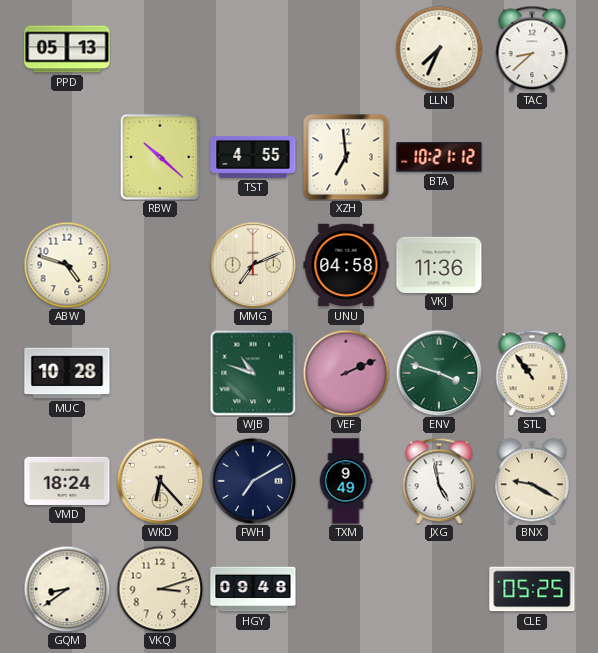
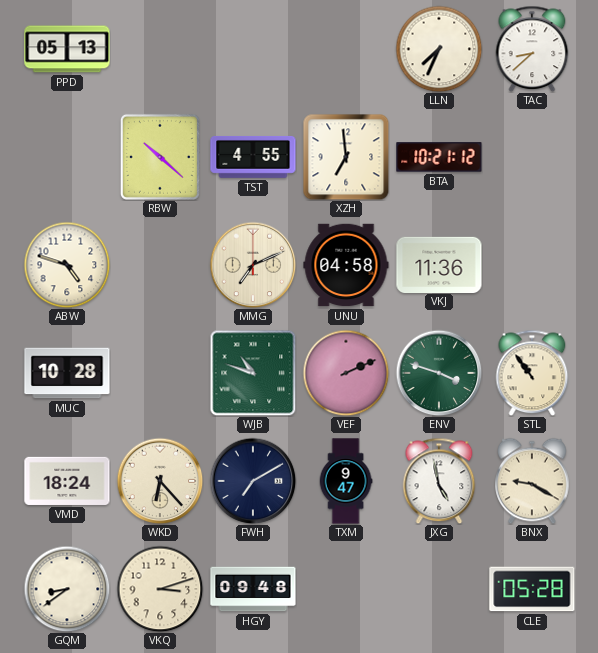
TXM: 9:49 -> 9:47 (346, 481)
CLE: 05:25 -> 05:28 (532, 589)
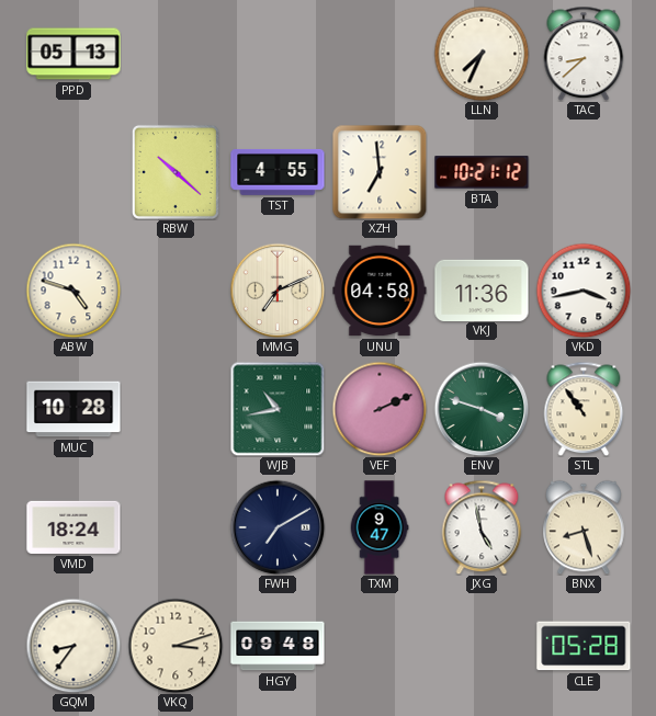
VKD: none -> 3:43 (584, 291)
WJB: 10:48 -> 10:43 (278, 409)
WKD: 6:23 -> none (160, 481)
BNX: 9:20 -> 8:27 (584, 527)
GQM: 8:39 -> 8:36 (73, 646)
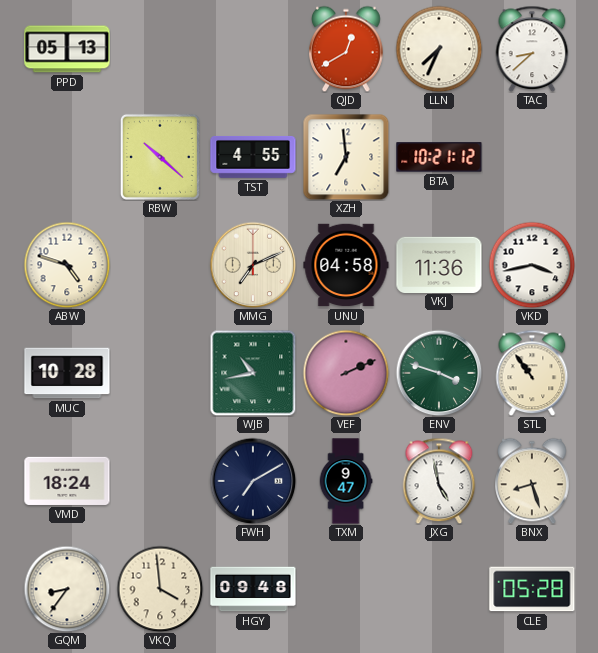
QJD: none -> 12:40 (346, 49)
VKQ: 3:12 -> 3:59 (160, 589)
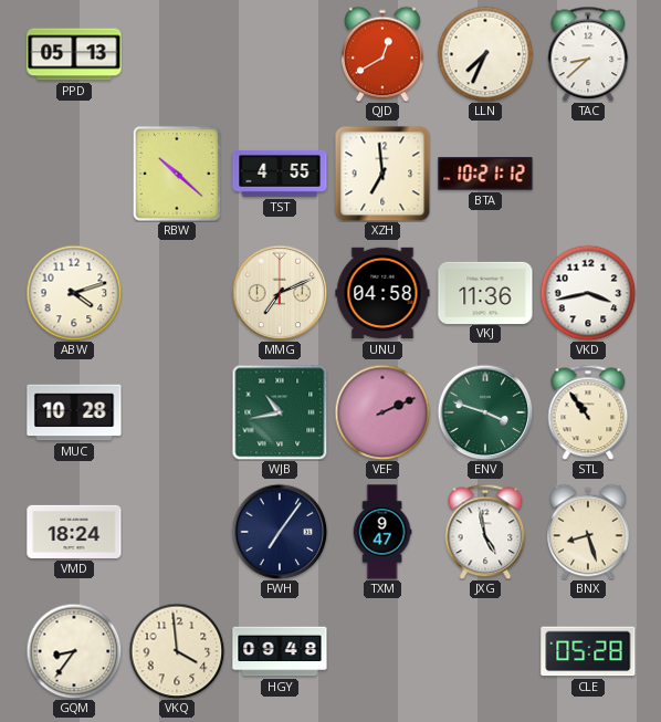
ABW: 4:48 -> 4:12 (74, 293)
FWH: 7:10 -> 7:06 (280, 532)
